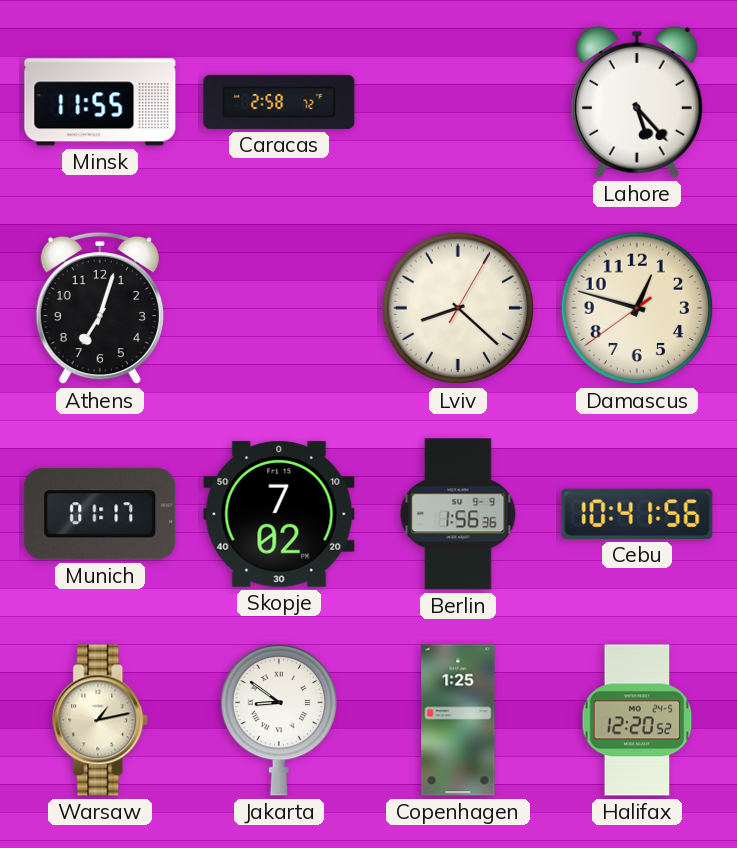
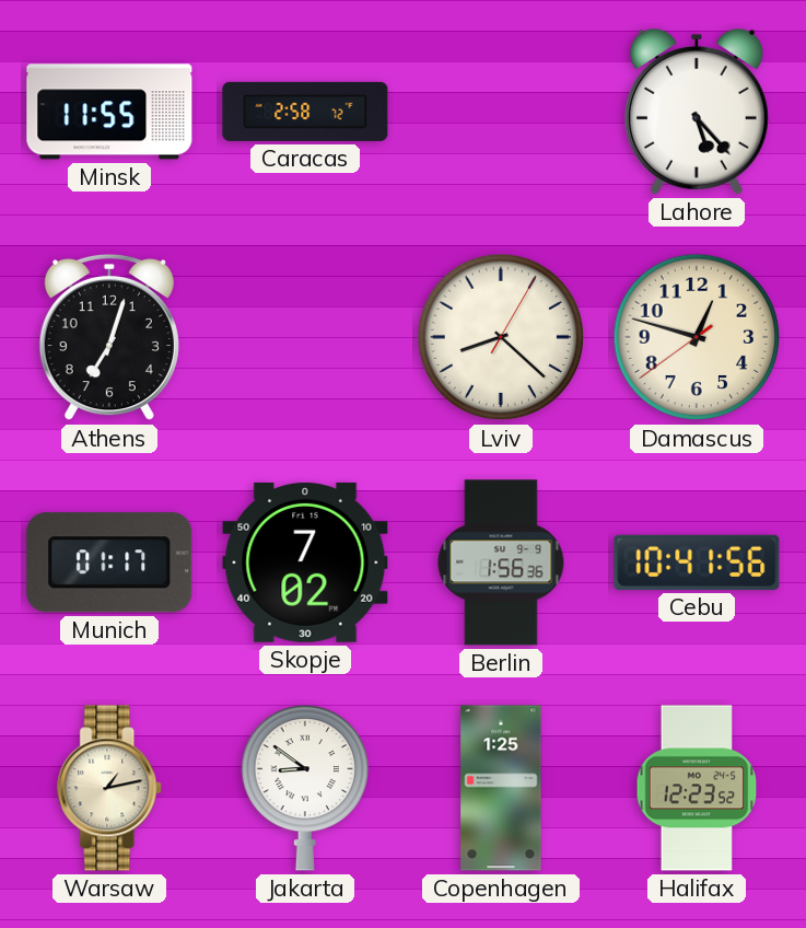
Halifax: 12:20 -> 12:23 (697, 788)
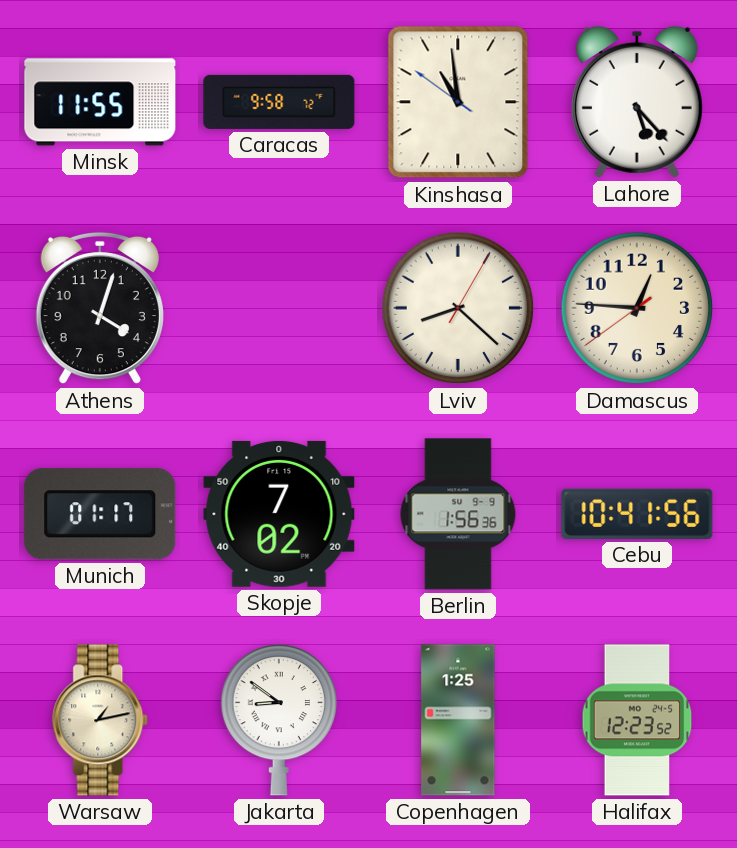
Caracas: 2:58 -> 9:58 (279, 102)
Kinshasa: none -> 10:58 (458, 102)
Athens: 7:03 -> 4:03 (100, 308)
Damascus: 12:47 -> 12:45 (637, 308)
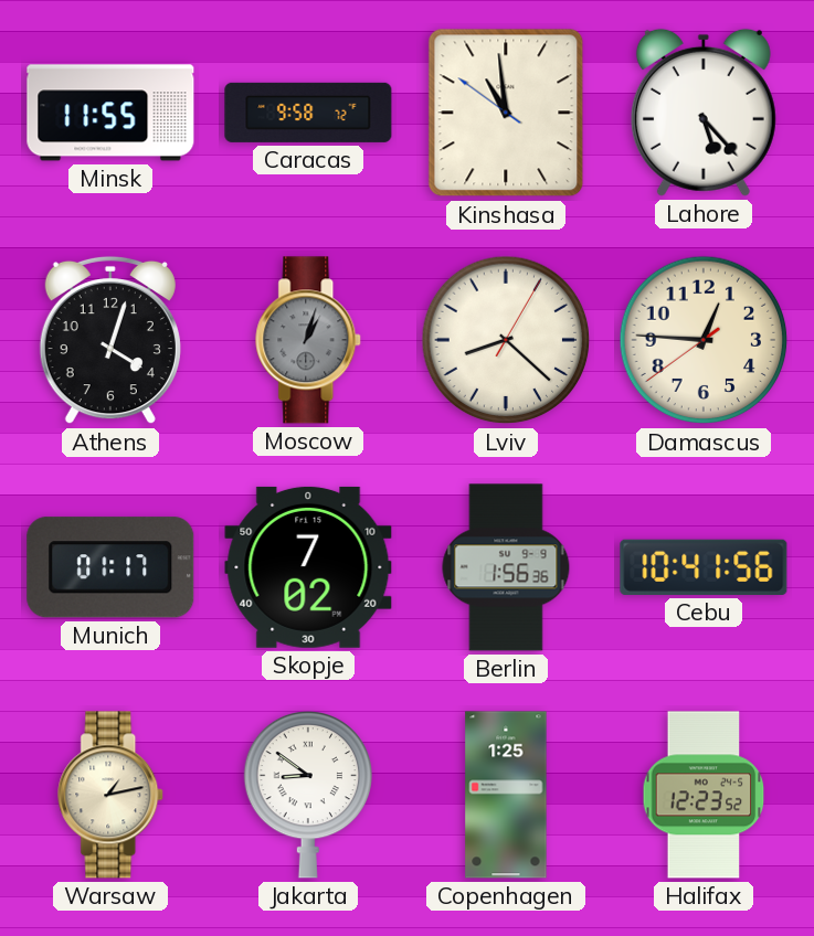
Moscow: none -> 1:03 (309, 340)
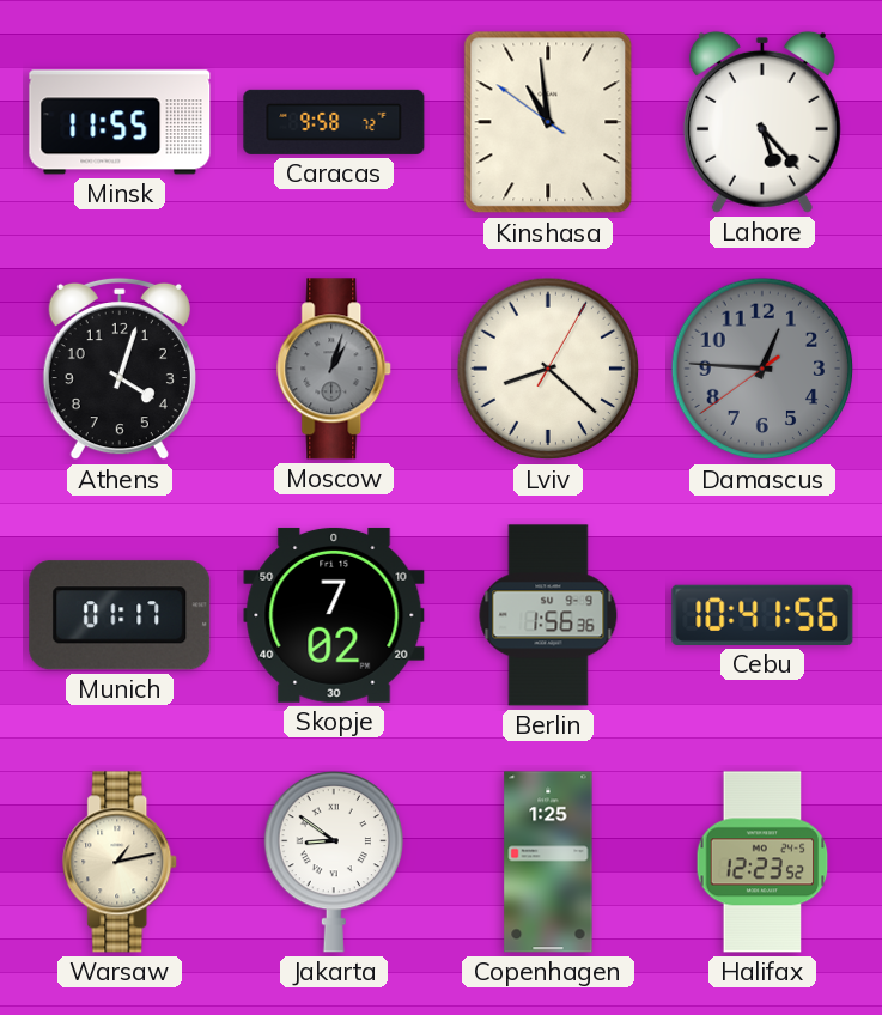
Damascus dial: cream -> grey (762, 369)
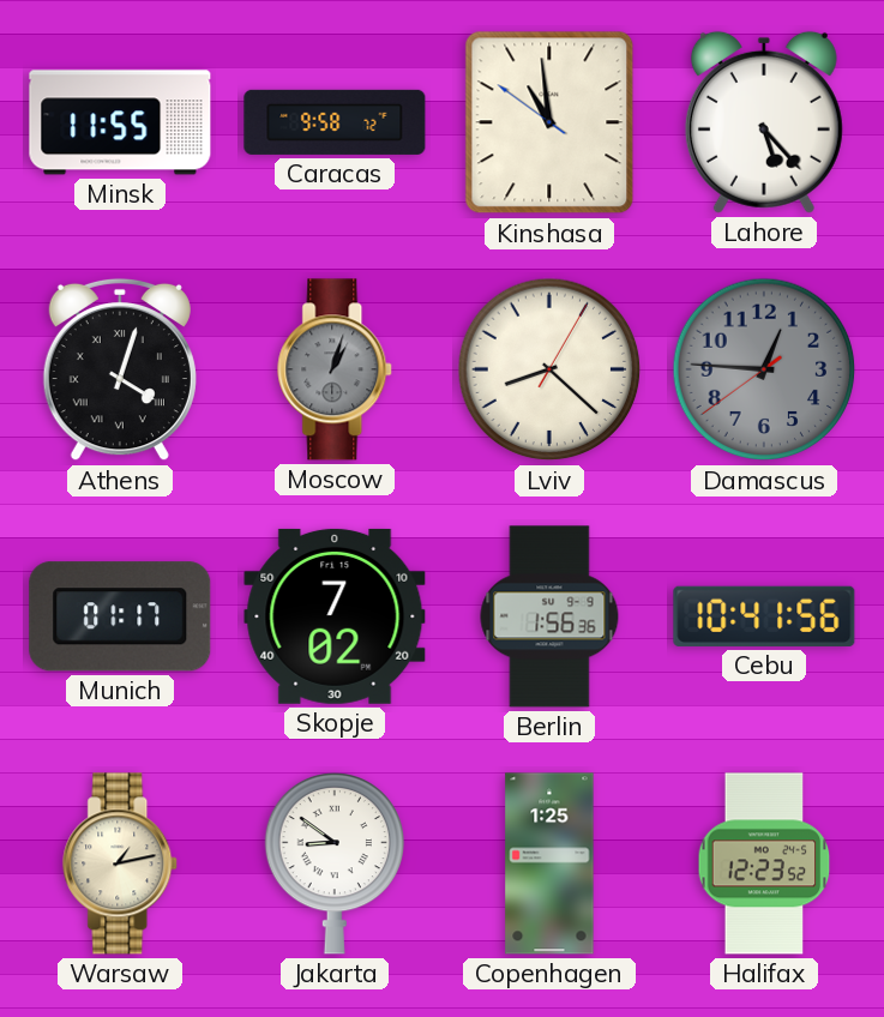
Athens numerals: Arabic -> Roman (120, 369)
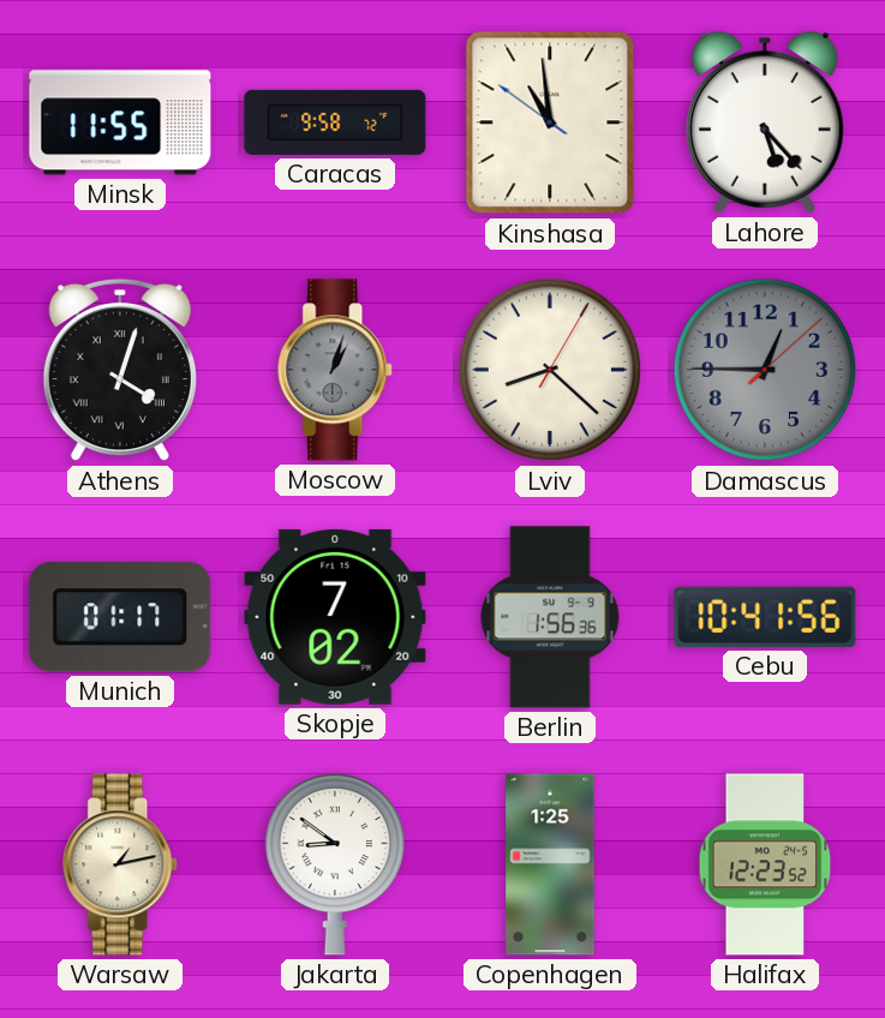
Damascus: 12:45:39 -> 12:45:08 (765, 370)
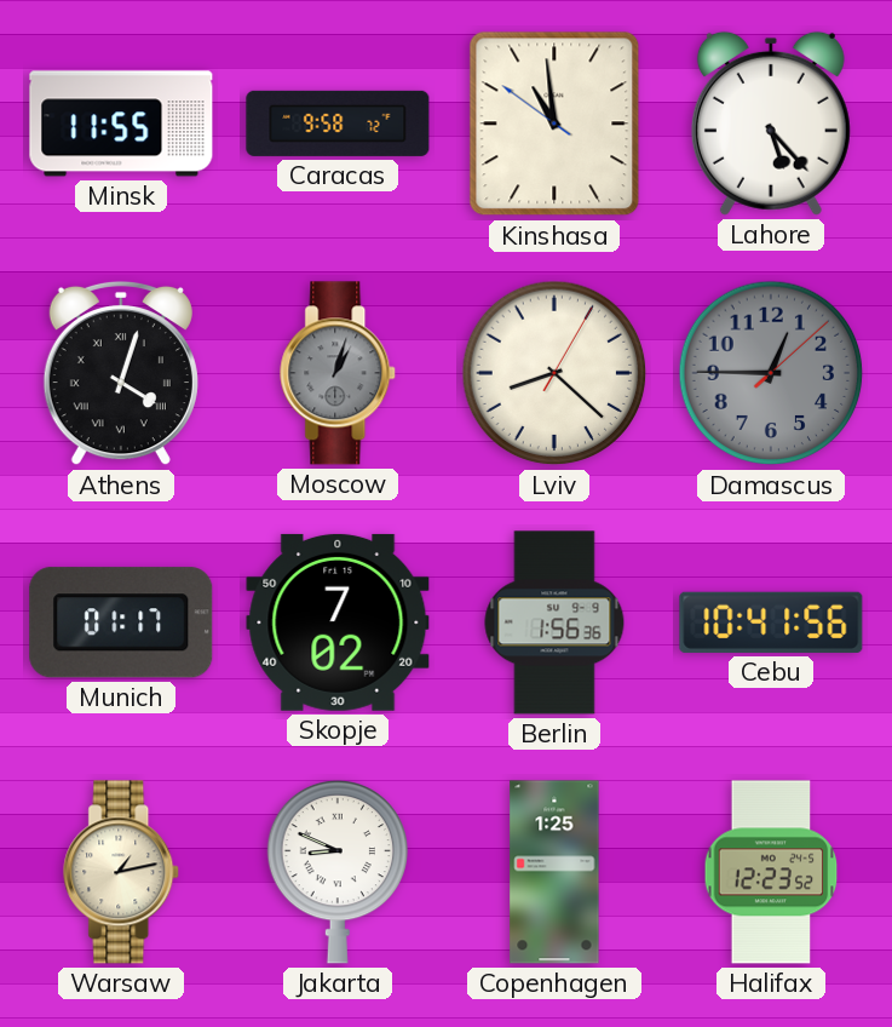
Jakarta: 8:51 -> 8:49 (336, 872)
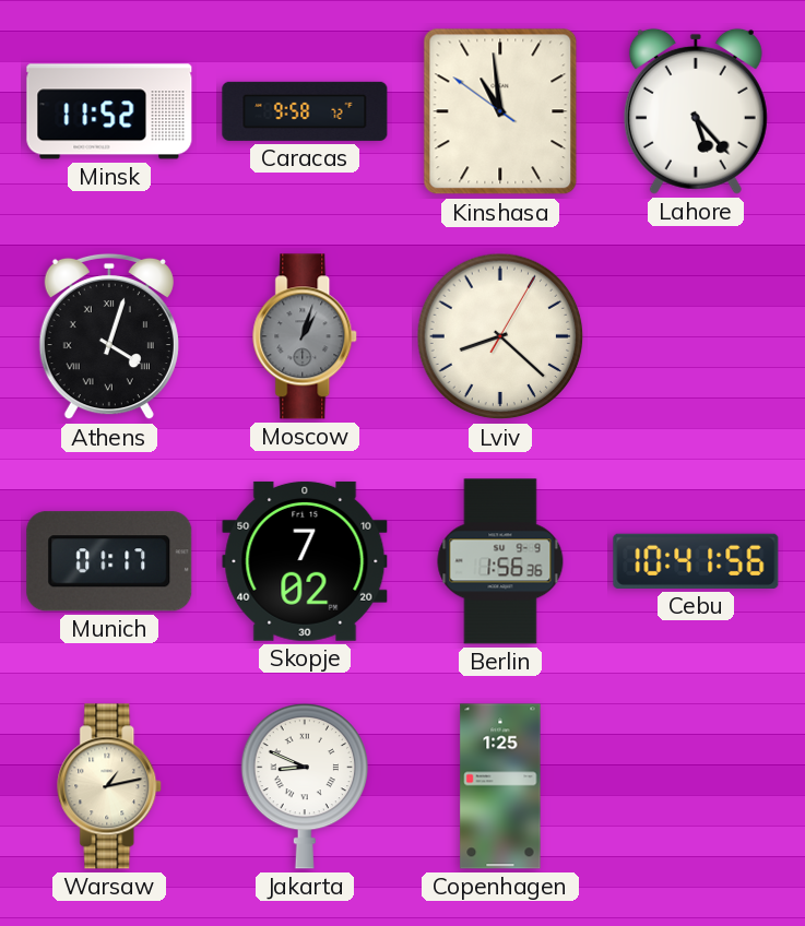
Minsk: 11:55 -> 11:52 (109, 111)
Damascus: 12:45 -> none (771, 373)
Halifax: 12:23 -> none (771, 872)
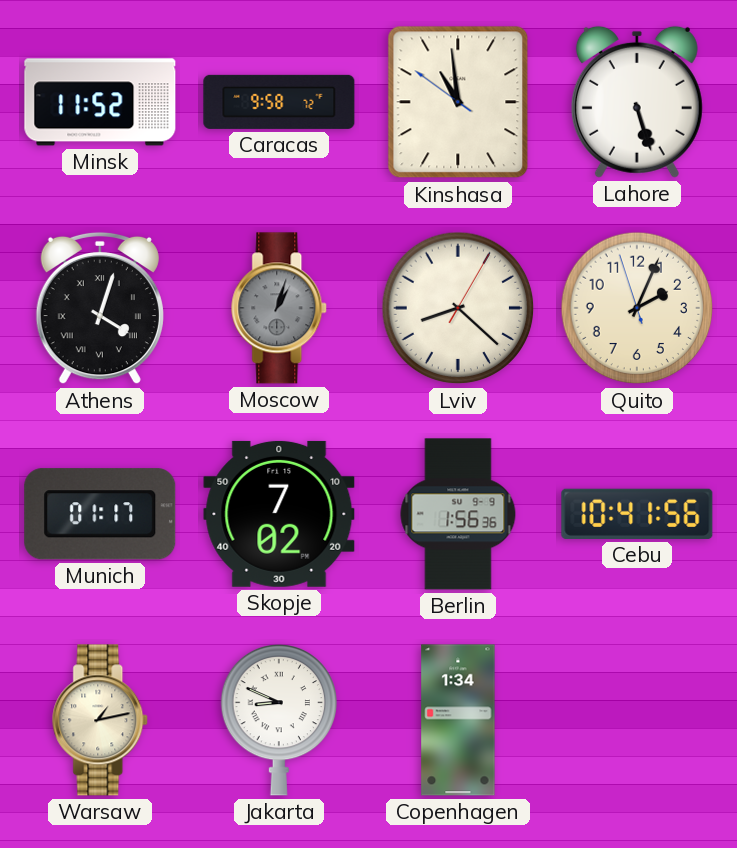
Lahore: 5:23 -> 5:27 (637, 102)
Quito: none -> 2:03 (637, 308)
Copenhagen: 1:25 -> 1:34 (458, 720)
